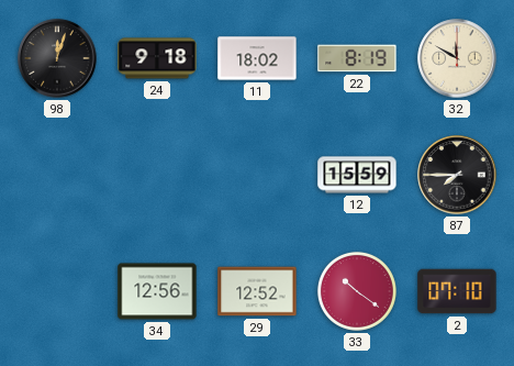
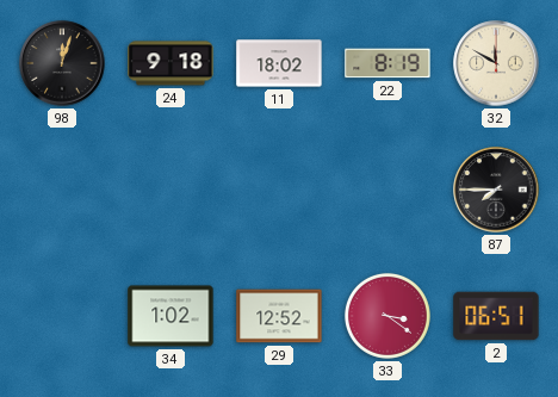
12: 15:59 -> none (357, 175)
34: 12:56 -> 1:02 (170, 316)
33: 10:21 -> 3:21 (387, 316)
2: 07:10 -> 06:51 (496, 316)
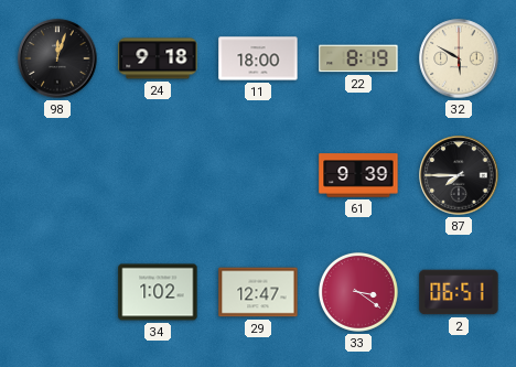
11: 18:02 -> 18:00 (258, 58)
32: 11:50 -> 5:50 (459, 58)
61: none -> 9:39 (358, 175)
29: 12:52 -> 12:47 (258, 292)
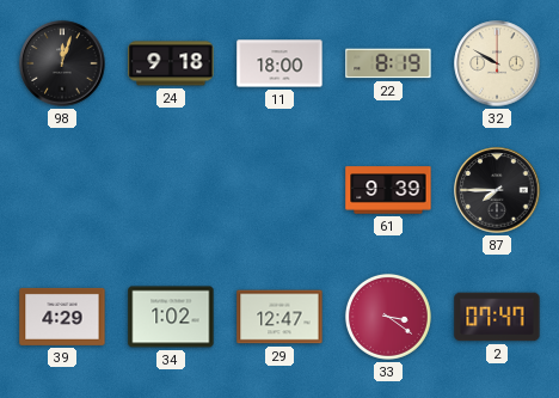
32: 5:50 -> 9:50 (497, 63)
39: none -> 4:29 (62, 317)
2: 06:51 -> 07:47 (497, 317)
